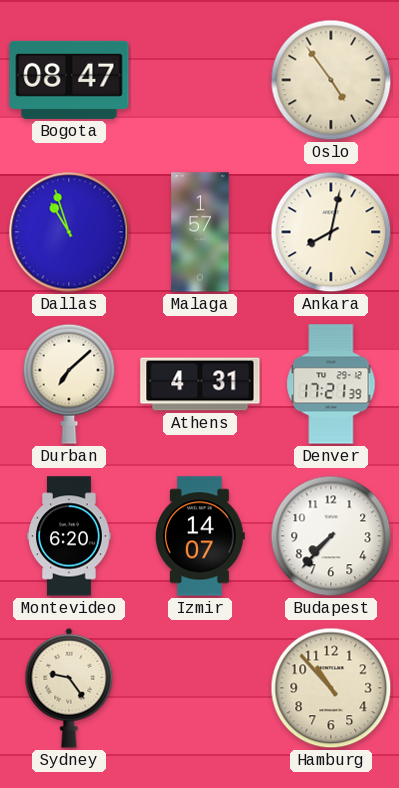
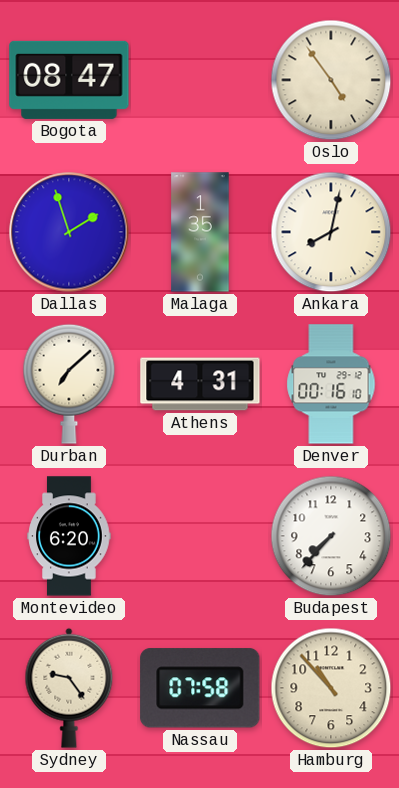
Dallas: 10:57 -> 1:57 (69, 232)
Malaga: 1:57 -> 1:35 (200, 232)
Denver: 17:21 -> 00:16 (331, 384)
Izmir: 14:07 -> none (200, 536)
Nassau: none -> 07:58 (200, 688)
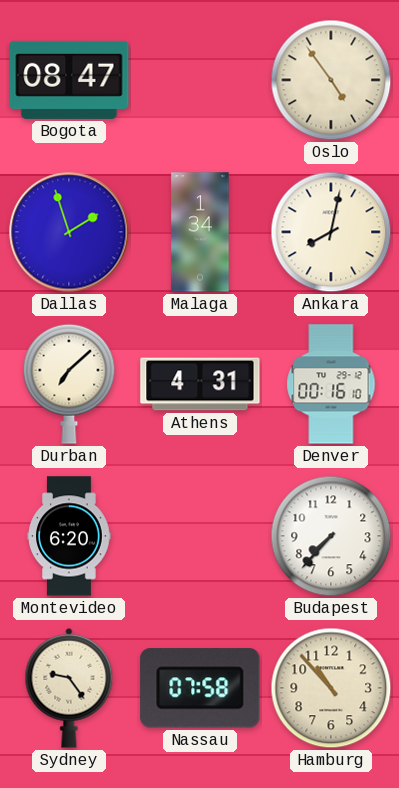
Malaga: 1:35 -> 1:34 (200, 232)
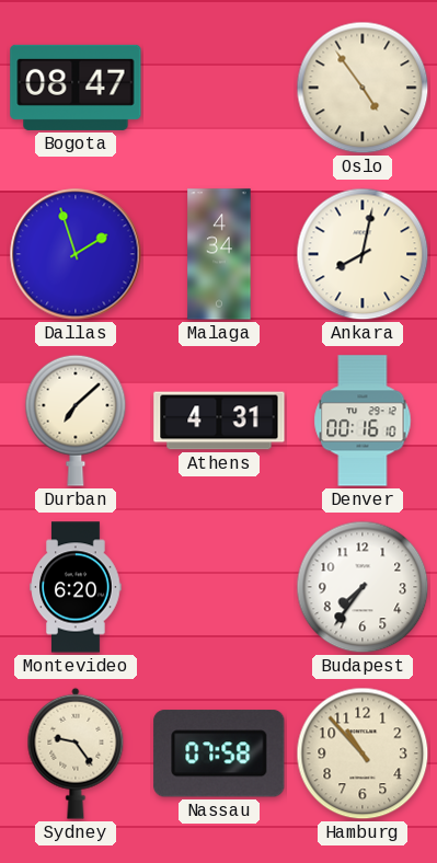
Malaga: 1:34 -> 4:34 (219, 254)
Budapest: 7:37 -> 7:36 (363, 587)
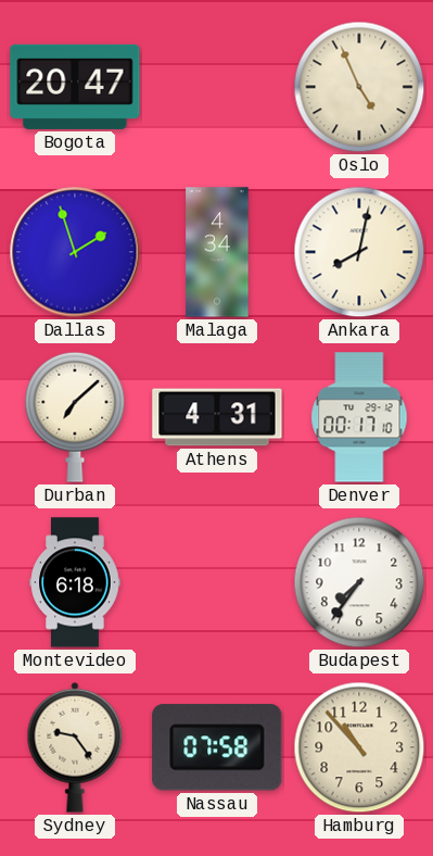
Bogota: 08:47 -> 20:47 (75, 87)
Oslo: 4:54 -> 4:56 (359, 87)
Denver: 00:16 -> 00:17 (359, 417)
Montevideo: 6:20 -> 6:18 (75, 582)
